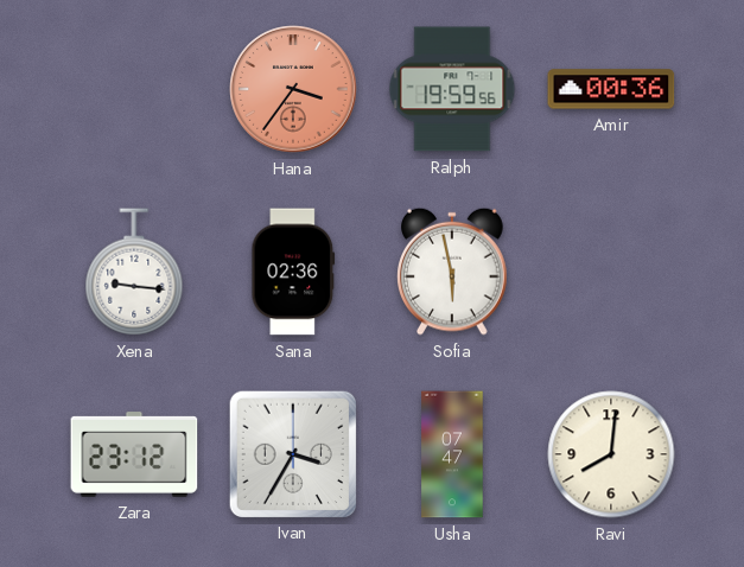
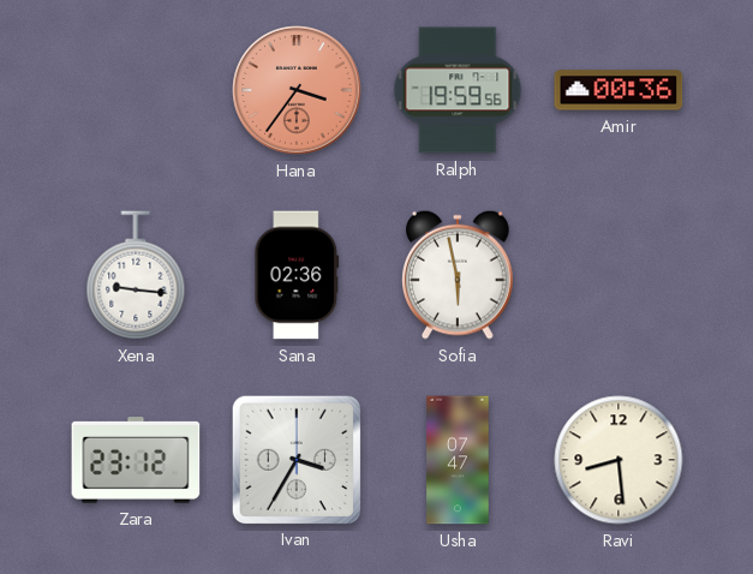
Ravi: 8:01 -> 8:29 (618, 460)
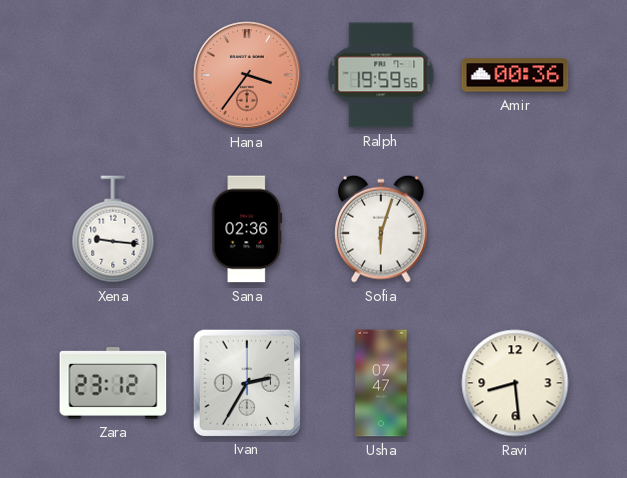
Sofia: 5:58 -> 6:03 (382, 229)
Ivan: 3:35 -> 2:35 (246, 382)
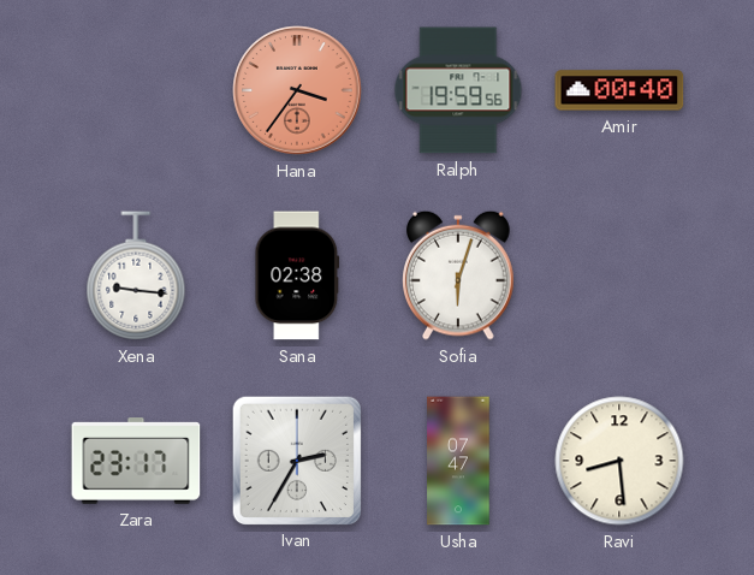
Amir: 00:36 -> 00:40 (619, 90)
Sana: 02:36 -> 02:38 (297, 275)
Zara: 23:12 -> 23:17 (136, 461)
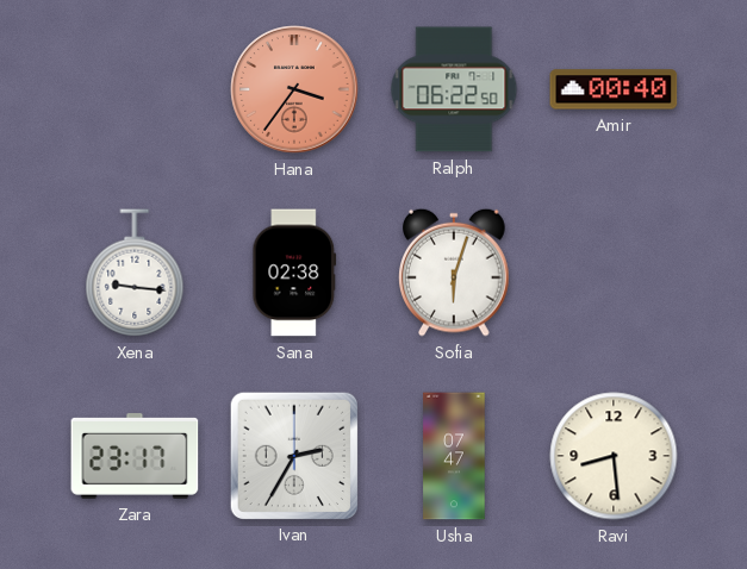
Ralph: 19:59 -> 06:22 (454, 89)
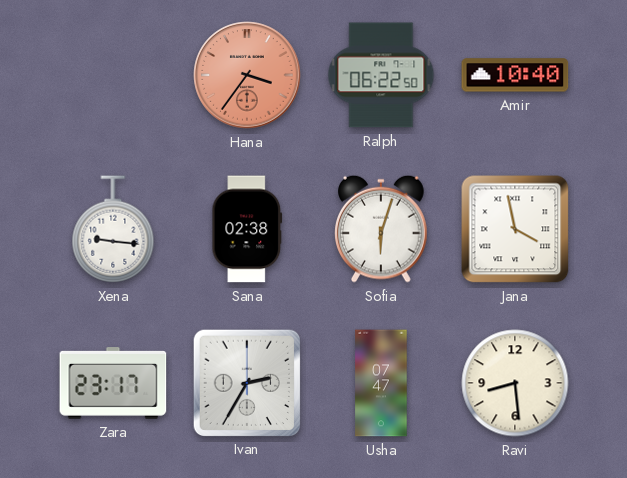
Amir: 00:40 -> 10:40 (515, 75)
Jana: none -> 3:58 (515, 229)
